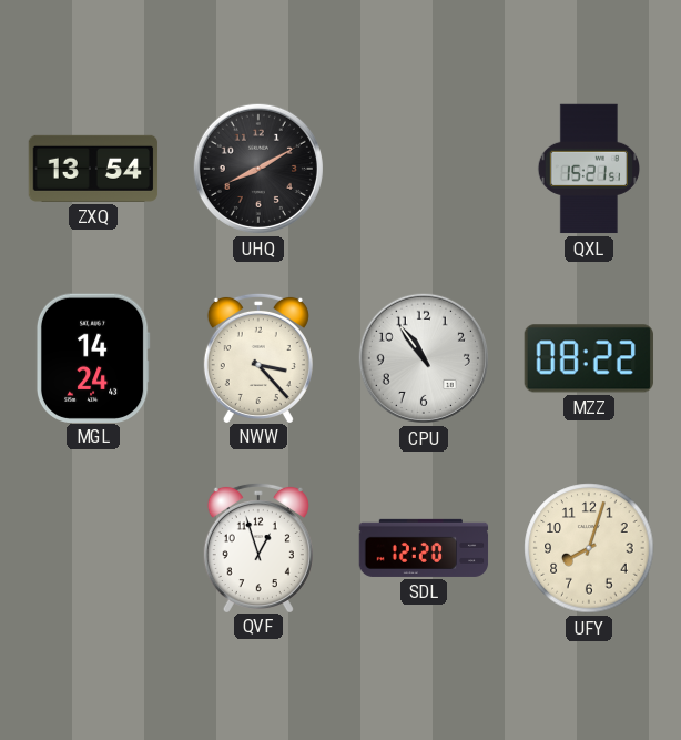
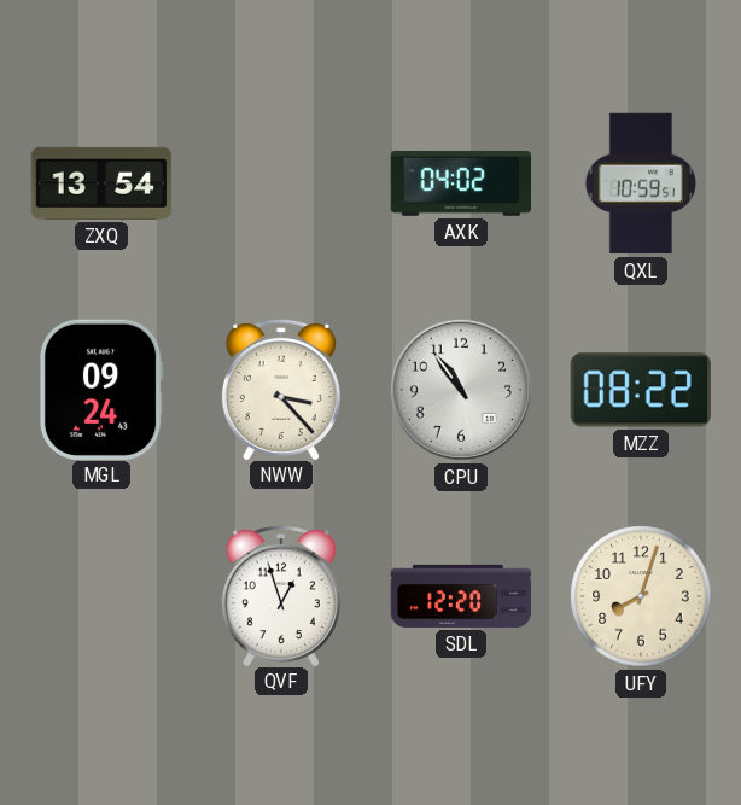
UHQ: 8:10 -> none (258, 169)
AXK: none -> 04:02 (460, 183)
QXL: 15:21 -> 10:59 (640, 183)
MGL: 14:24 -> 09:24 (101, 389)
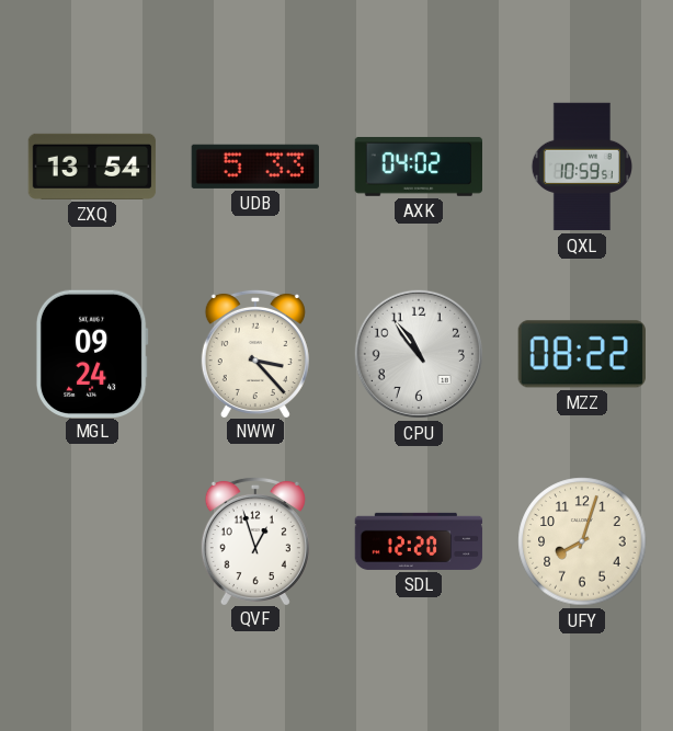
UDB: none -> 5:33 (255, 167)
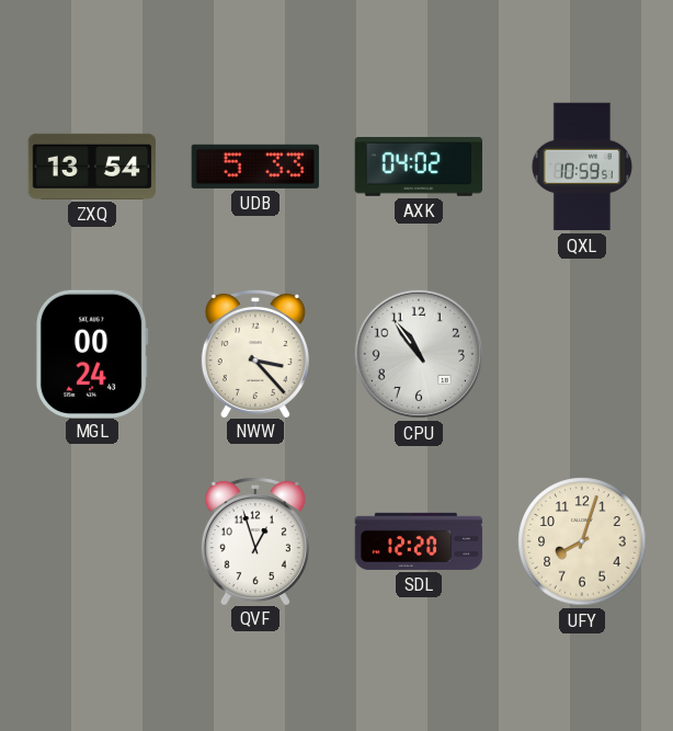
MGL: 09:24 -> 00:24 (92, 353)
MZZ: 08:22 -> none (581, 354)
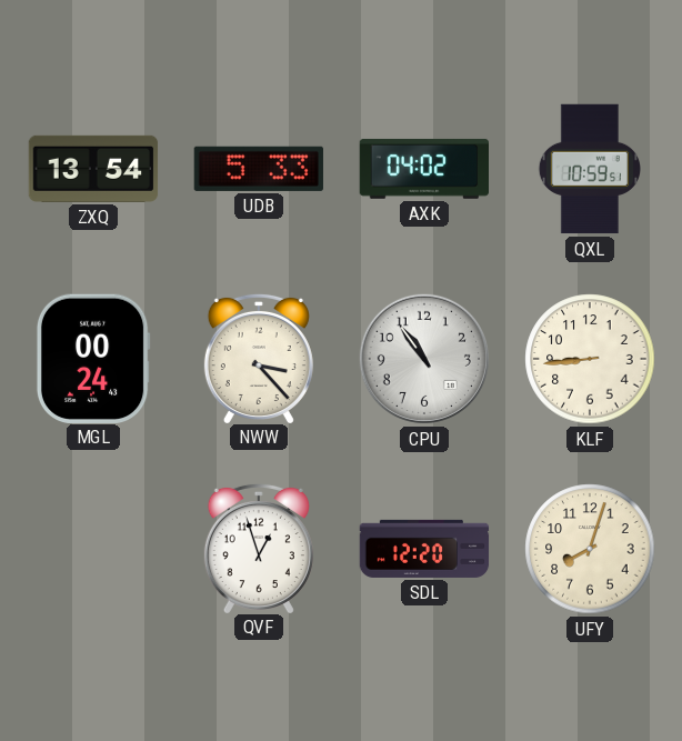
KLF: none -> 8:44 (590, 359)
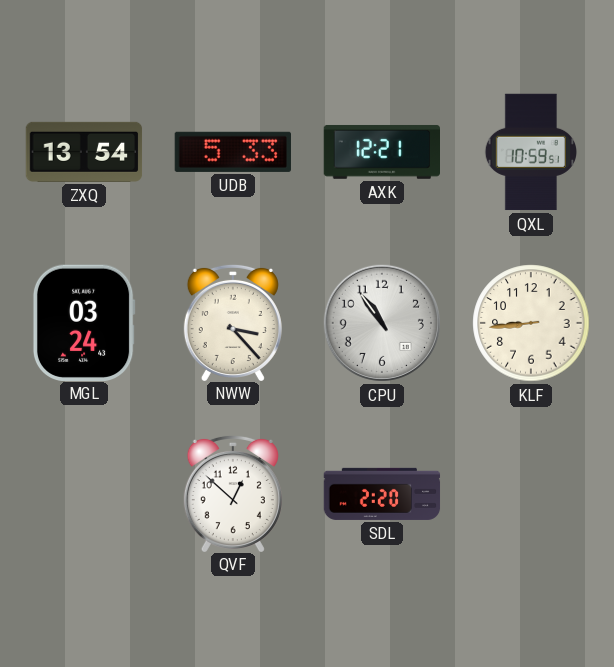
AXK: 04:02 -> 12:21 (381, 152)
MGL: 00:24 -> 03:24 (84, 322)
QVF: 12:57 -> 12:52 (233, 493)
SDL: 12:20 -> 2:20 (382, 494)
UFY: 8:03 -> none (590, 549)
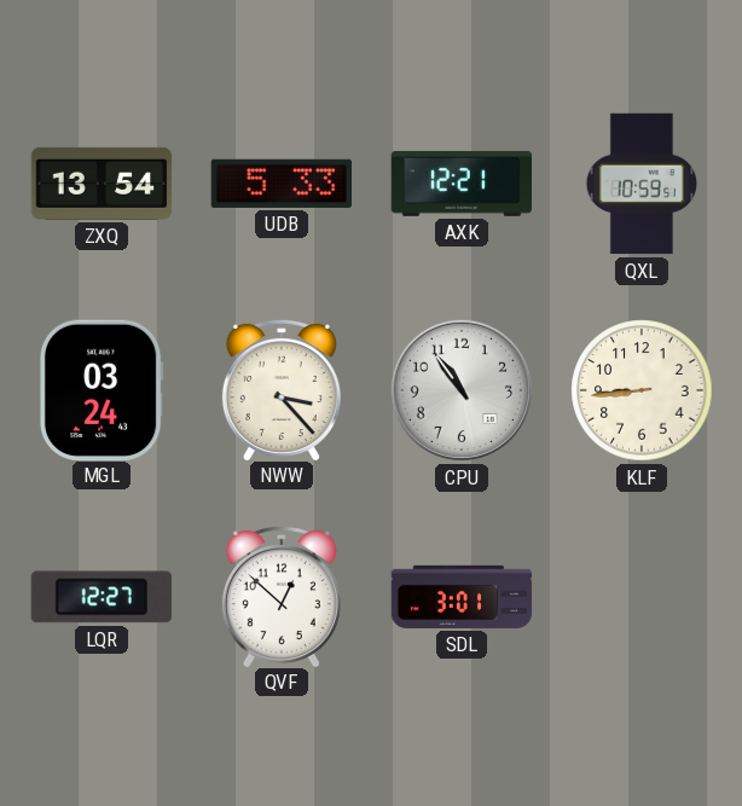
LQR: none -> 12:27 (102, 597)
SDL: 2:20 -> 3:01 (462, 597)
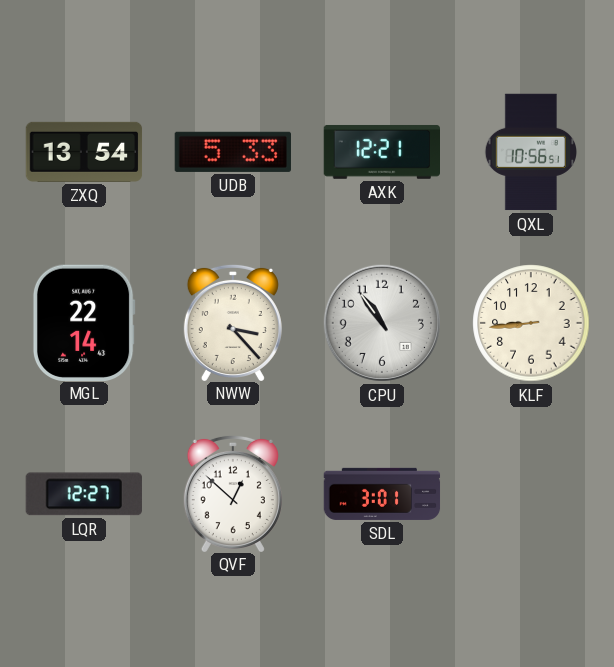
QXL: 10:59 -> 10:56 (530, 152)
MGL: 03:24 -> 22:14 (84, 322)
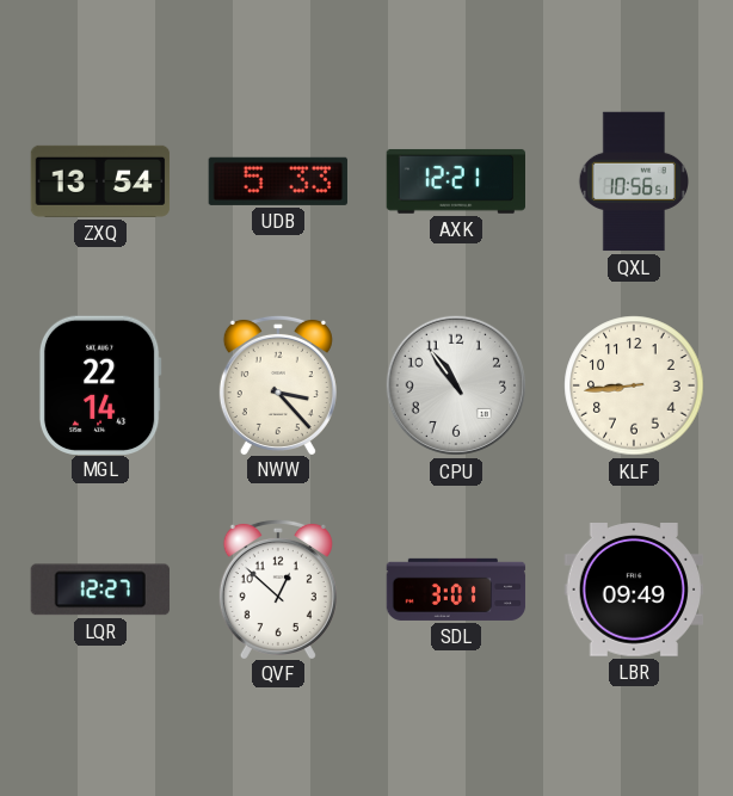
LBR: none -> 09:49 (633, 591)
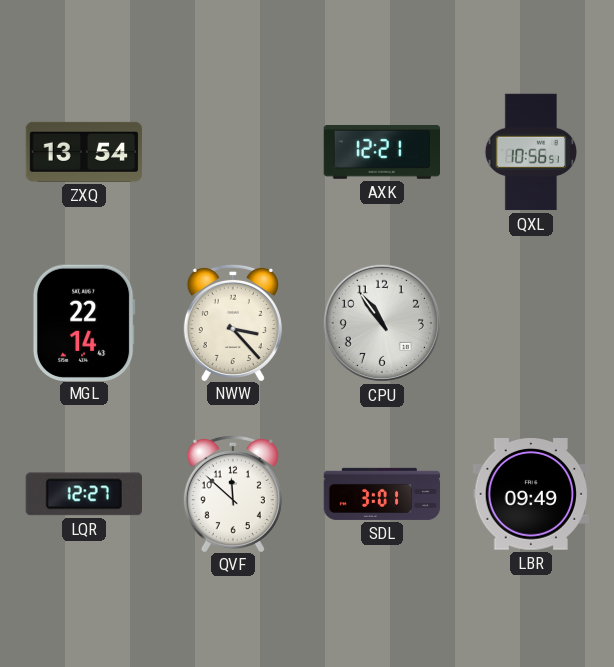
UDB: 5:33 -> none (278, 181)
KLF: 8:44 -> none (634, 385)
QVF: 12:52 -> 11:52 (233, 493)
